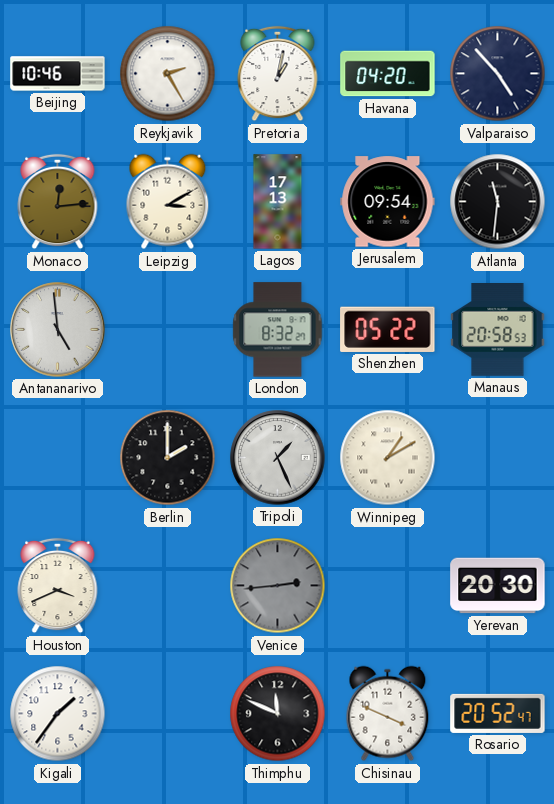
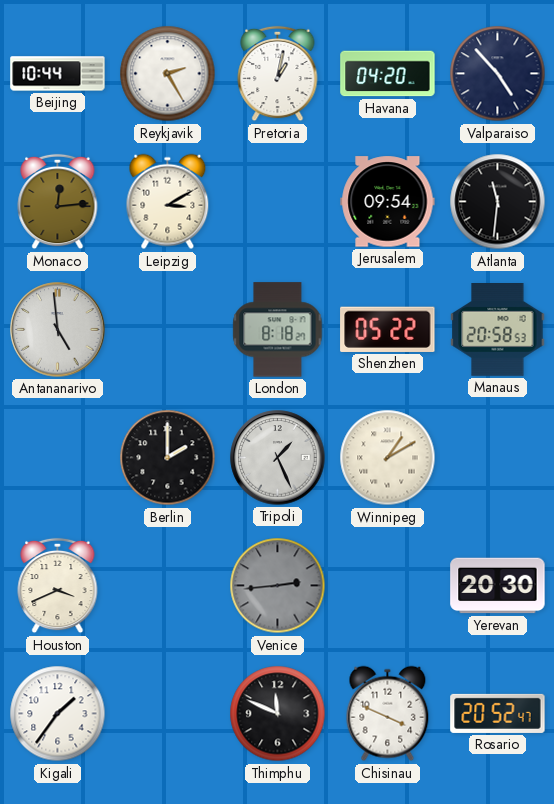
Beijing: 10:46 -> 10:44 (58, 74)
Lagos: 17:13 -> none (278, 202)
London: 8:32 -> 8:18 (278, 330)
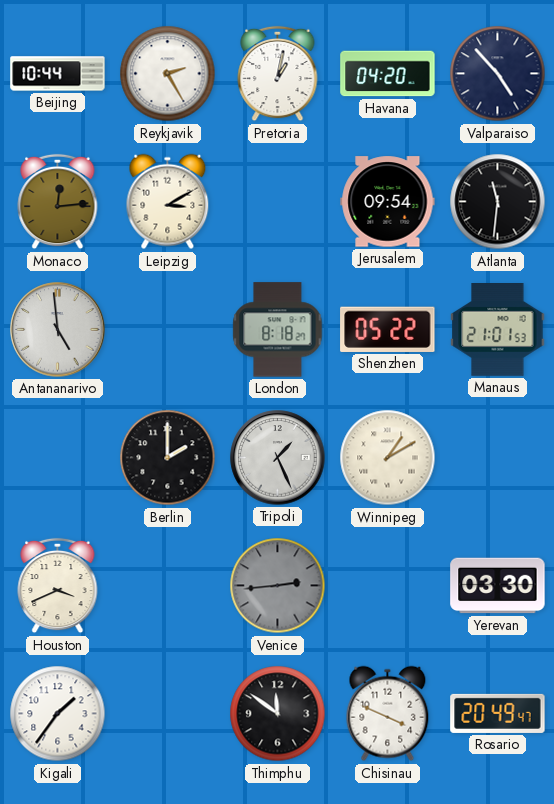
Manaus: 20:58 -> 21:01 (498, 330)
Yerevan: 20:30 -> 03:30 (498, 586)
Thimphu: 11:49 -> 11:51 (278, 714)
Rosario: 20:52 -> 20:49 (498, 713)
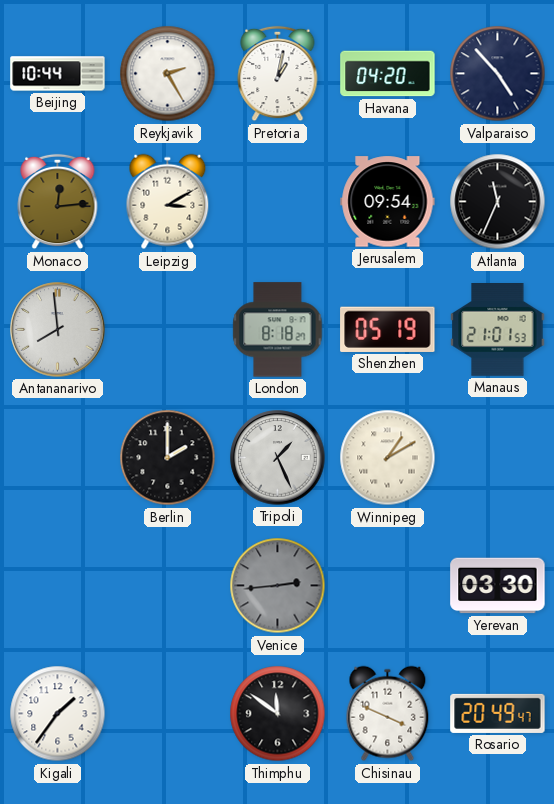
Atlanta: 11:31 -> 11:34 (498, 202)
Antananarivo: 4:59 -> 7:59 (58, 330)
Shenzhen: 05:22 -> 05:19 (388, 329)
Houston: 3:41 -> none (58, 586)
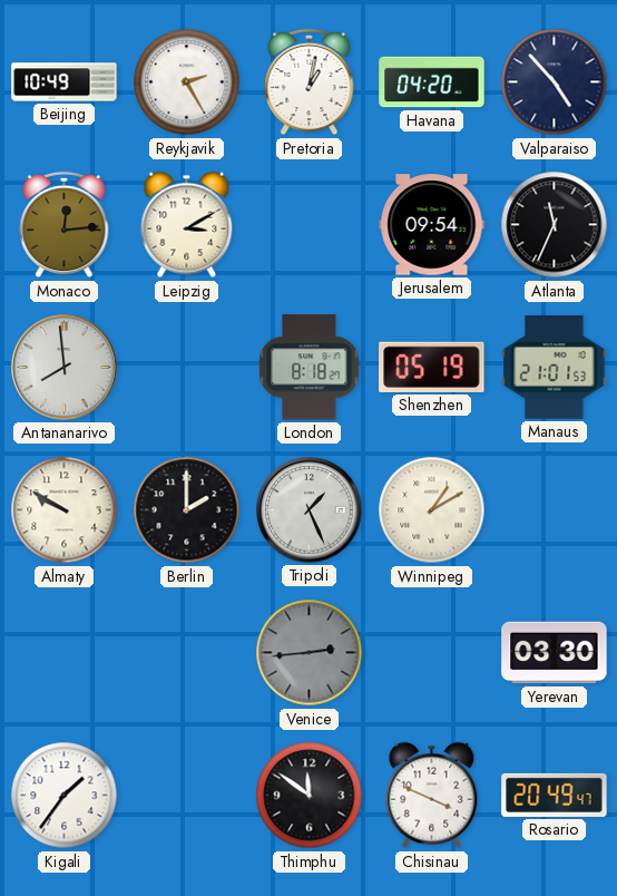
Beijing: 10:44 -> 10:49 (65, 82)
Almaty: none -> 9:50 (65, 510)
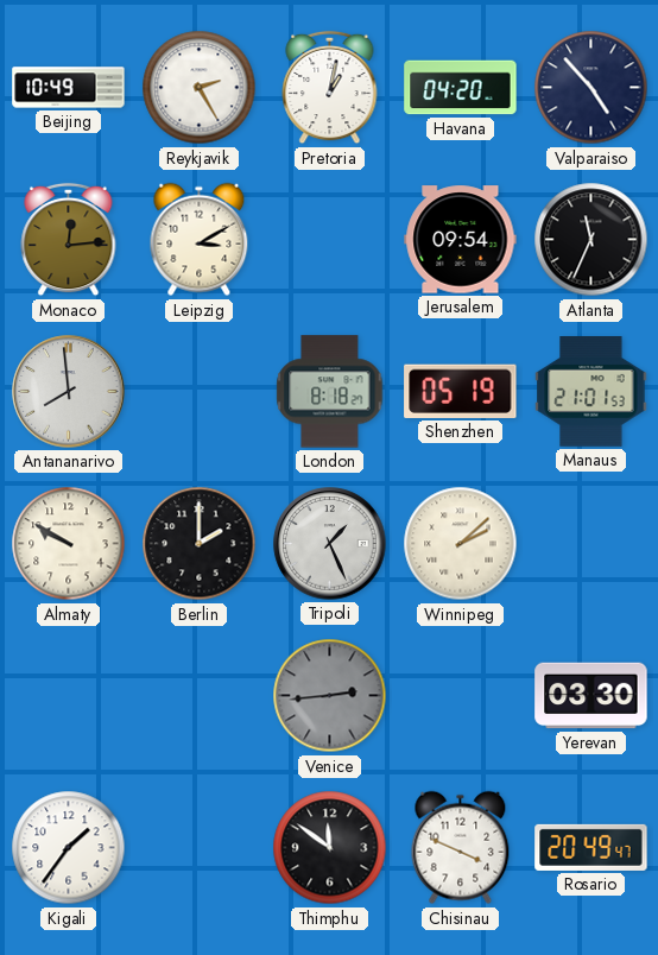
Winnipeg: 1:10 -> 2:08 (461, 544)
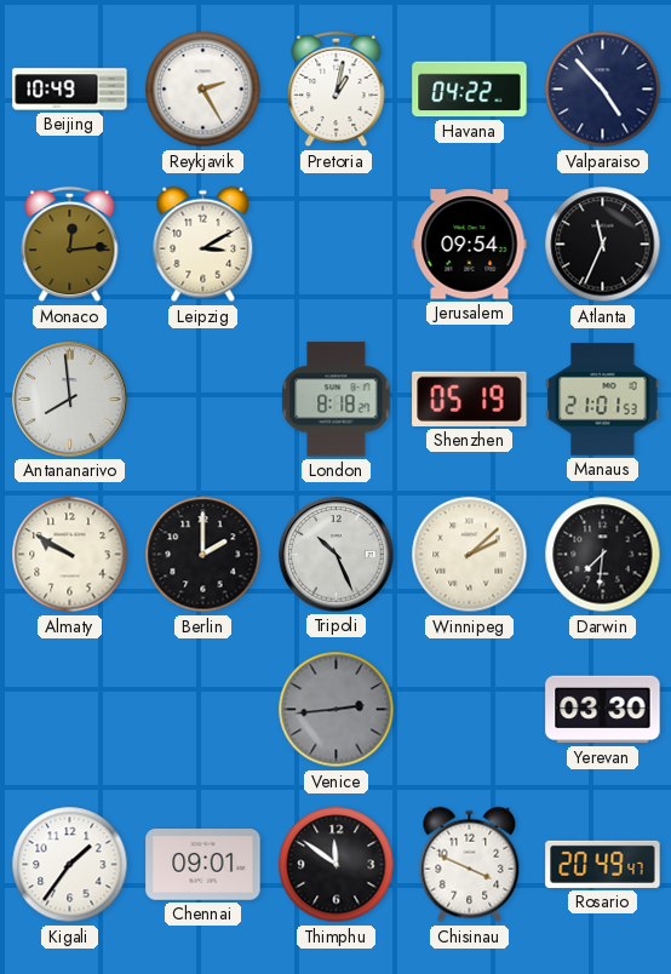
Havana: 04:20 -> 04:22 (470, 90)
Tripoli: 1:26 -> 10:26 (337, 555)
Darwin: none -> 7:31 (603, 555)
Chennai: none -> 09:01 (203, 865)
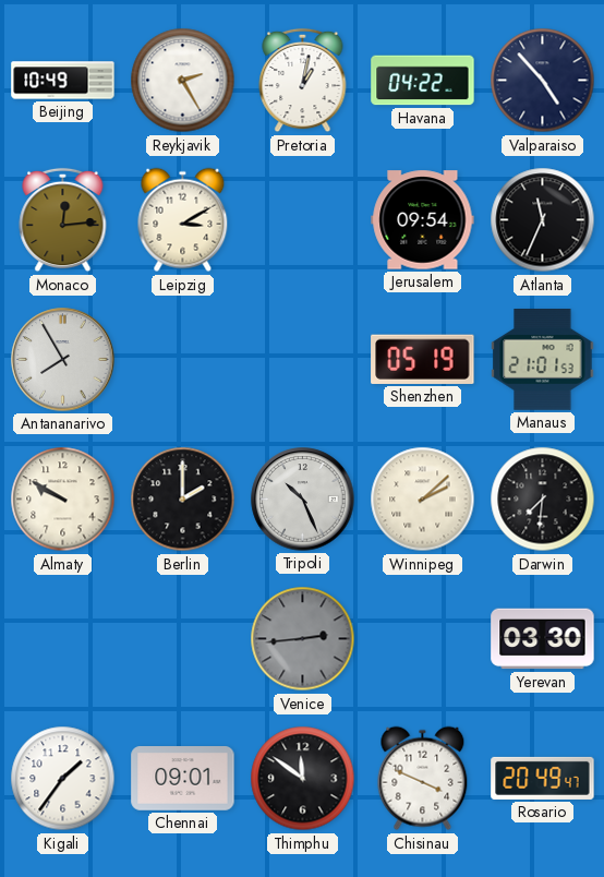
Antananarivo: 7:59 -> 7:55 (63, 360)
London: 8:18 -> none (337, 400)
